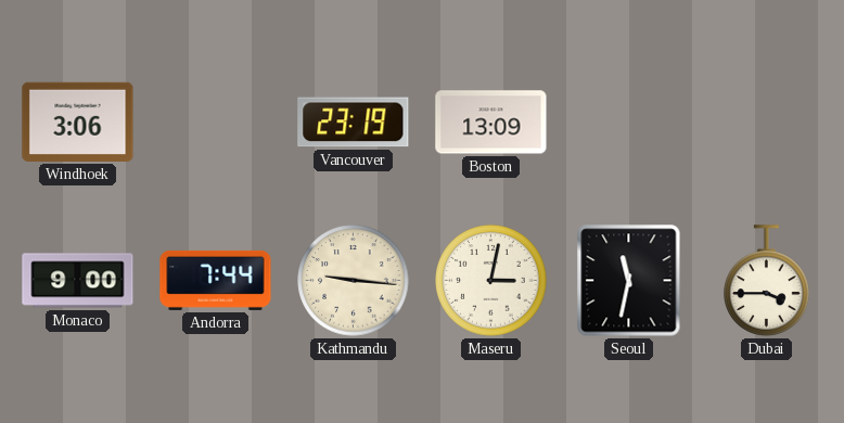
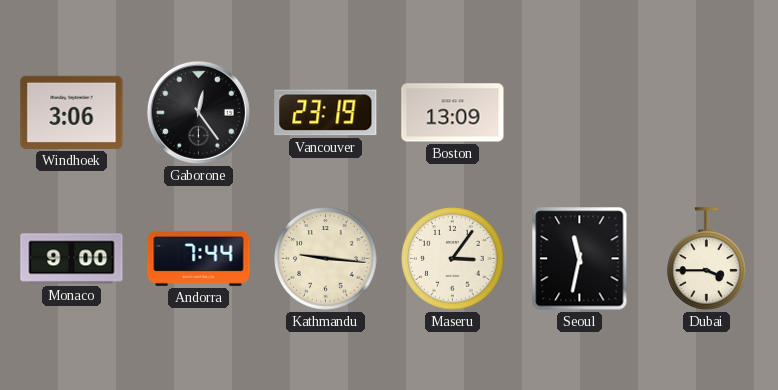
Gaborone: none -> 12:24 (198, 112)
Maseru: 3:02 -> 3:06 (453, 259)
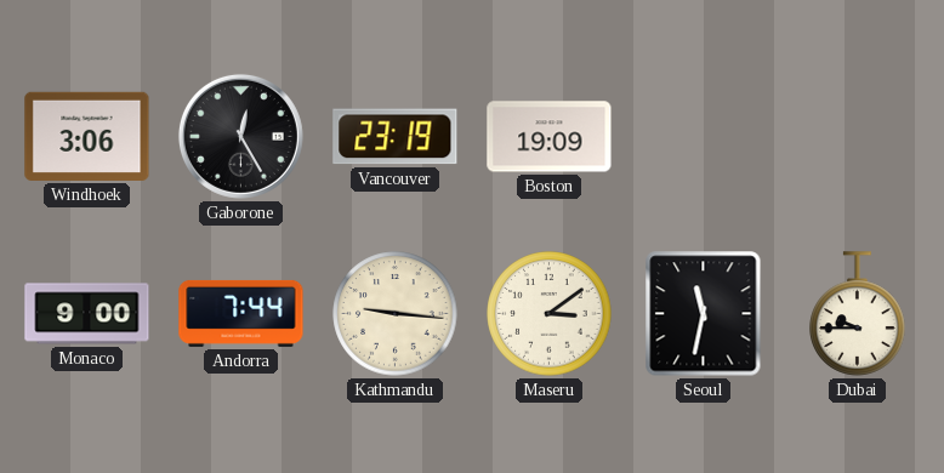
Gaborone: 12:24 -> 12:25 (240, 136)
Boston: 13:09 -> 19:09 (550, 137)
Maseru: 3:06 -> 3:09 (550, 314)
Dubai: 3:45 -> 9:45 (858, 314)
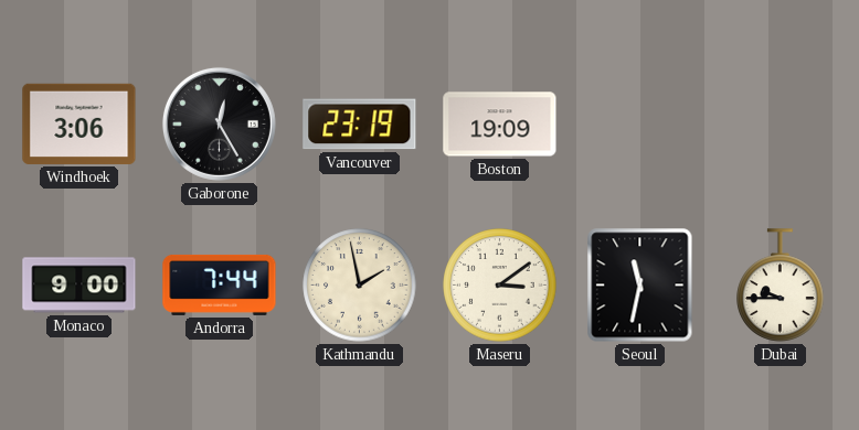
Kathmandu: 9:16 -> 1:58 (360, 286)
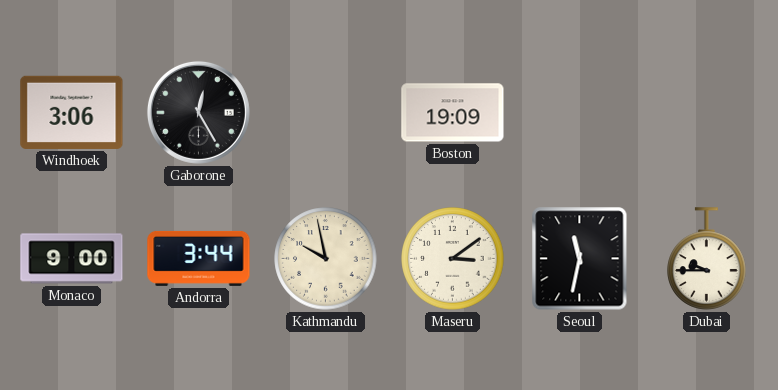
Vancouver: 23:19 -> none (360, 125)
Andorra: 7:44 -> 3:44 (199, 258)
Kathmandu: 1:58 -> 9:58 (326, 259)
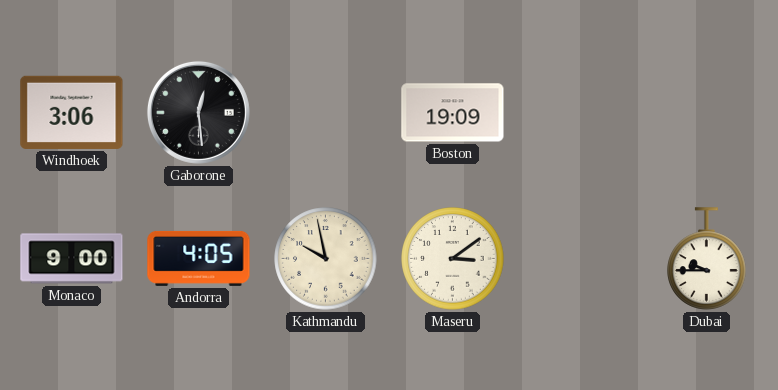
Gaborone: 12:25 -> 12:29 (198, 112)
Andorra: 3:44 -> 4:05 (199, 258)
Seoul: 11:32 -> none (580, 259)
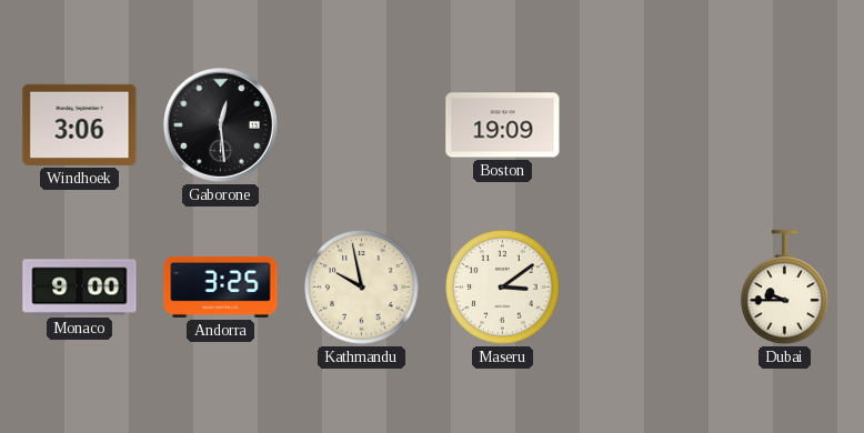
Andorra: 4:05 -> 3:25 (221, 286)
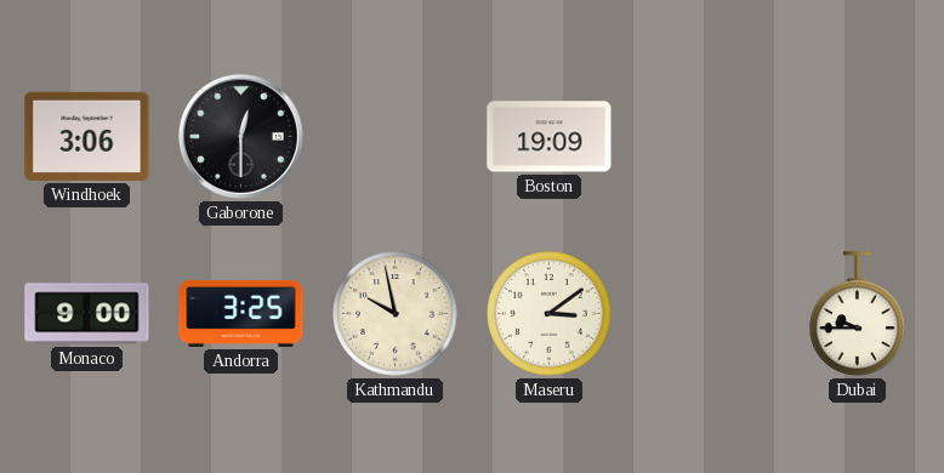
Gaborone: 12:29 -> 12:30 (240, 136)
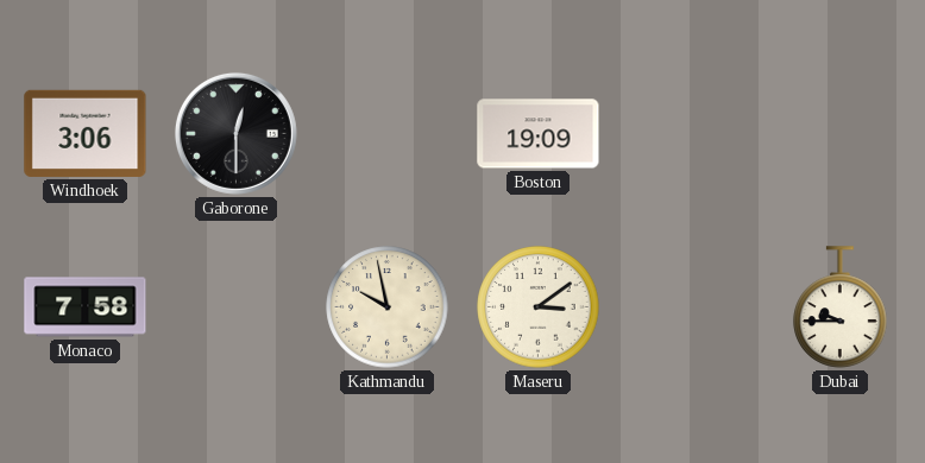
Monaco: 9:00 -> 7:58 (86, 307)
Andorra: 3:25 -> none (241, 313)
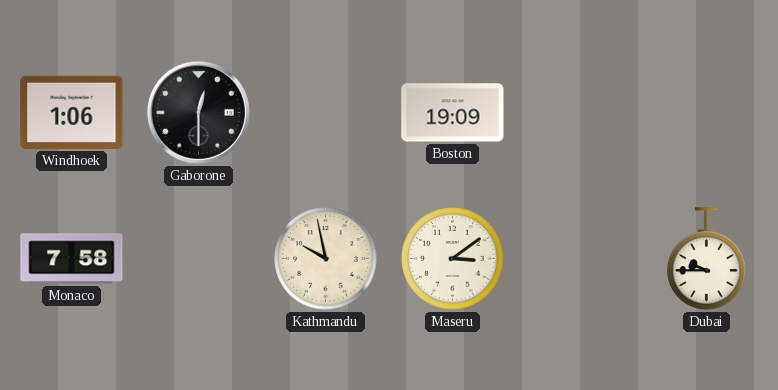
Windhoek: 3:06 -> 1:06 (72, 112)
